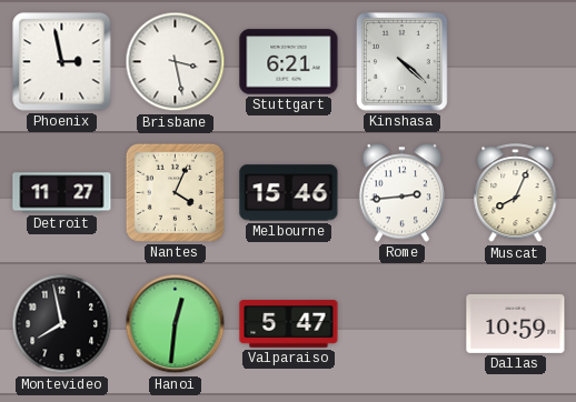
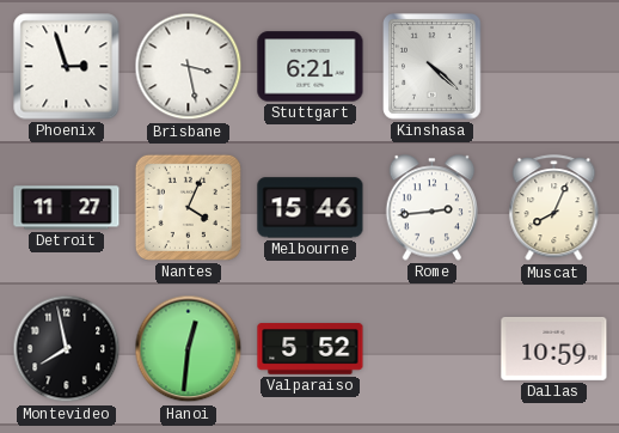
Phoenix: 2:58 -> 2:57 (67, 67)
Valparaiso: 5:47 -> 5:52 (311, 349)
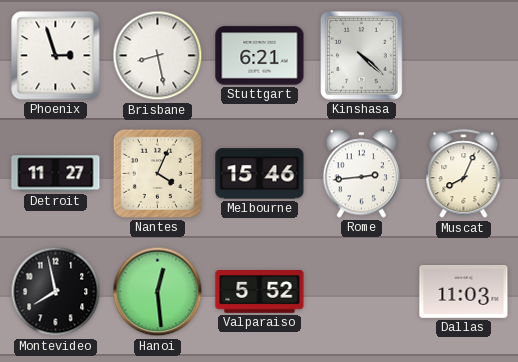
Brisbane: 3:28 -> 8:28 (158, 56)
Hanoi: 12:31 -> 12:29 (158, 292)
Dallas: 10:59 -> 11:03 (464, 291)
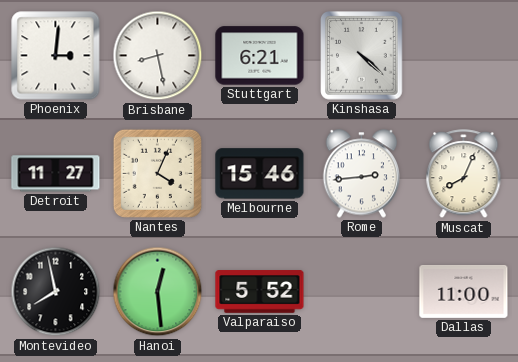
Phoenix: 2:57 -> 3:01 (56, 56)
Dallas: 11:03 -> 11:00 (464, 291)
